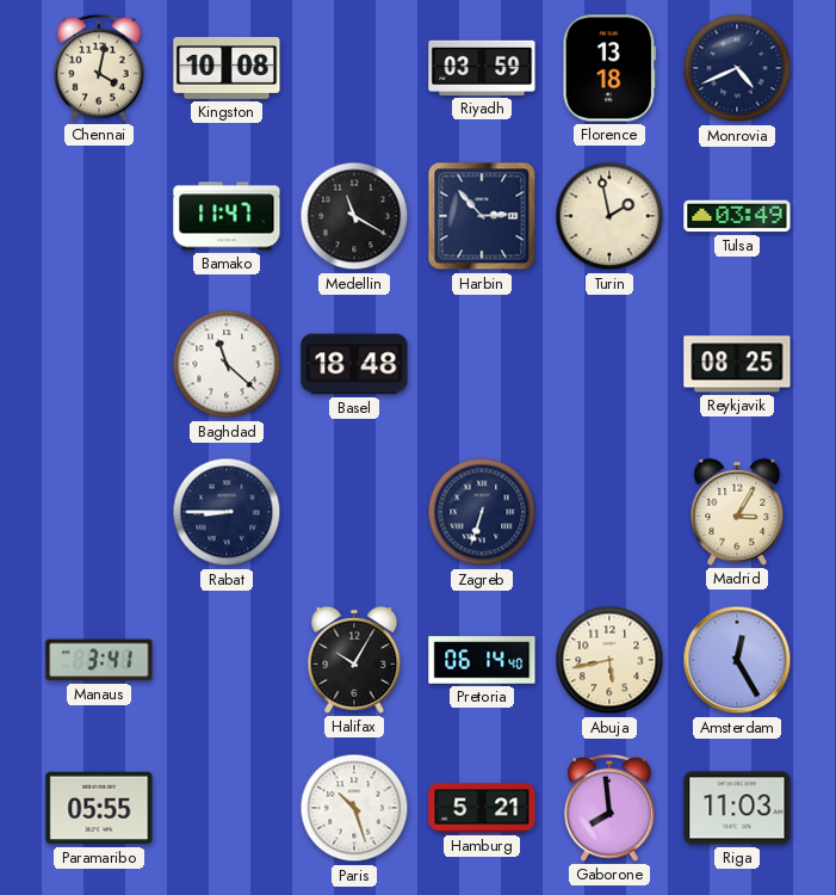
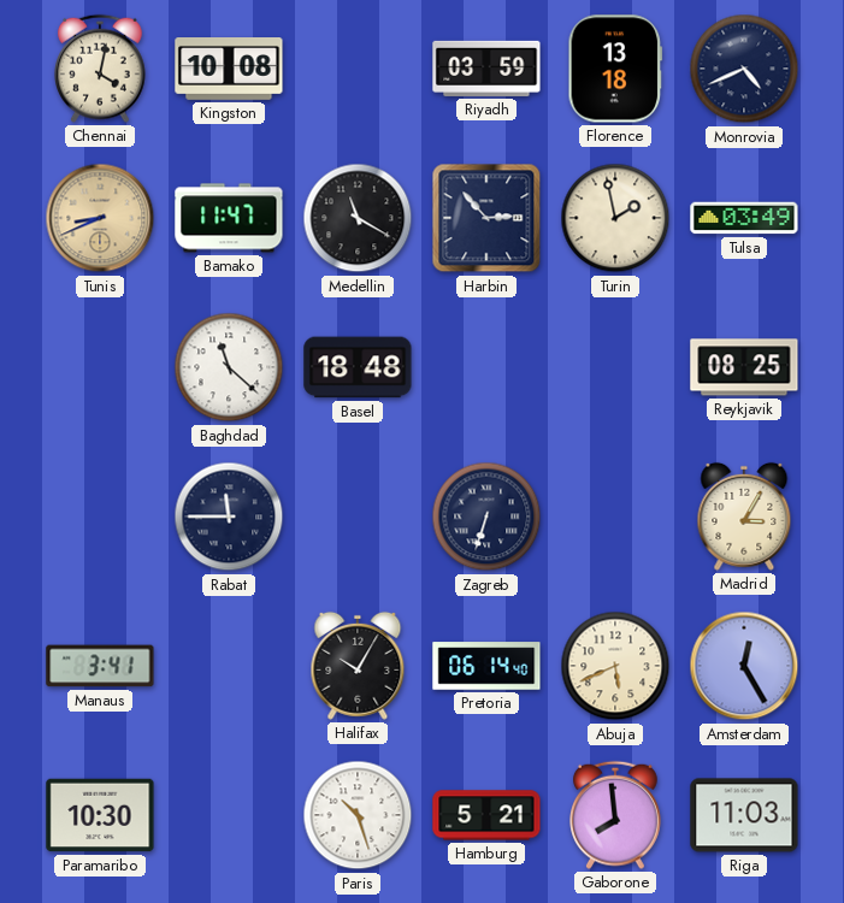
Tunis: none -> 8:41 (100, 218)
Rabat: 8:45 -> 11:45 (229, 517)
Abuja: 5:43 -> 5:41 (615, 666)
Paramaribo: 05:55 -> 10:30 (100, 815)
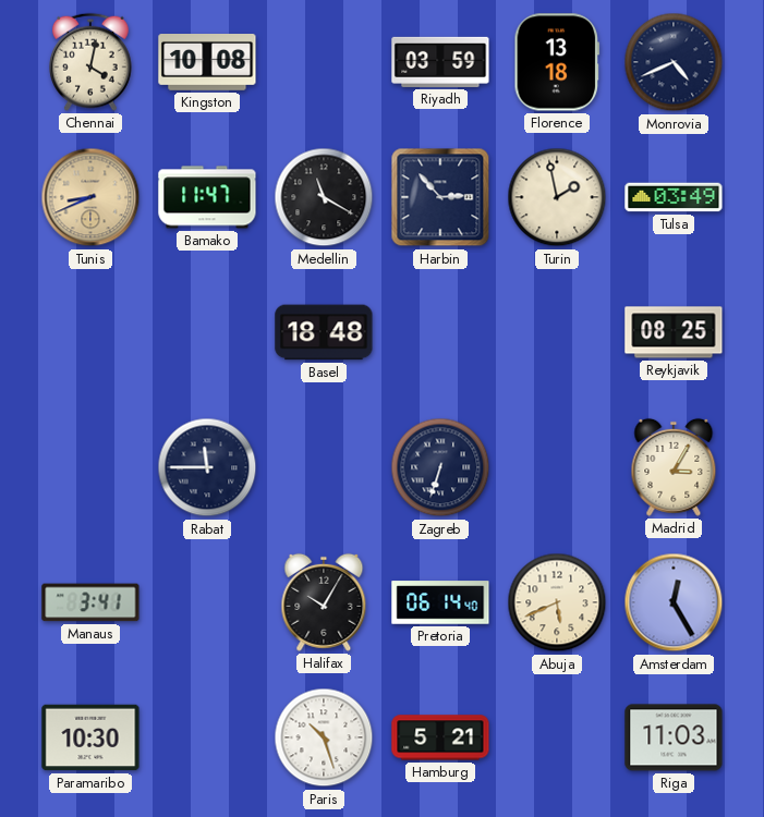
Baghdad: 11:22 -> none (229, 367)
Gaborone: 7:59 -> none (616, 815)
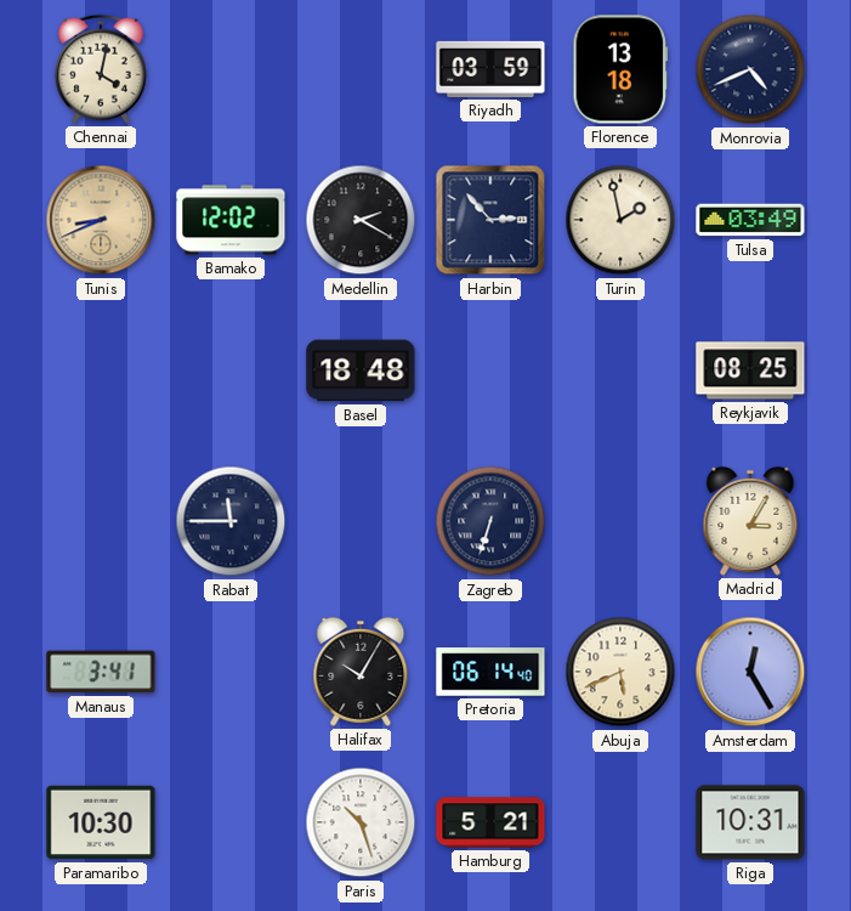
Kingston: 10:08 -> none (207, 63)
Bamako: 11:47 -> 12:02 (231, 220)
Medellin: 11:20 -> 2:20 (361, 220)
Riga: 11:03 -> 10:31 (750, 822)
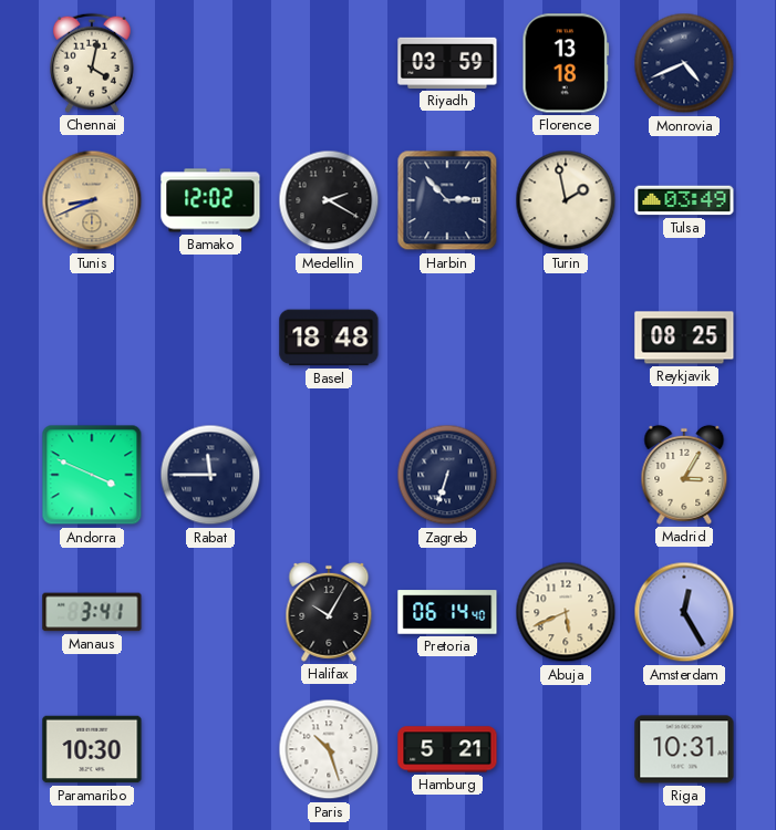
Andorra: none -> 3:49 (92, 475)
